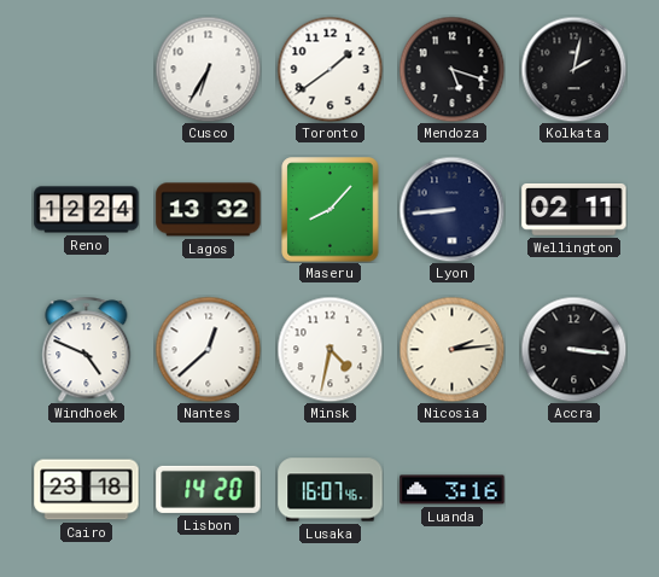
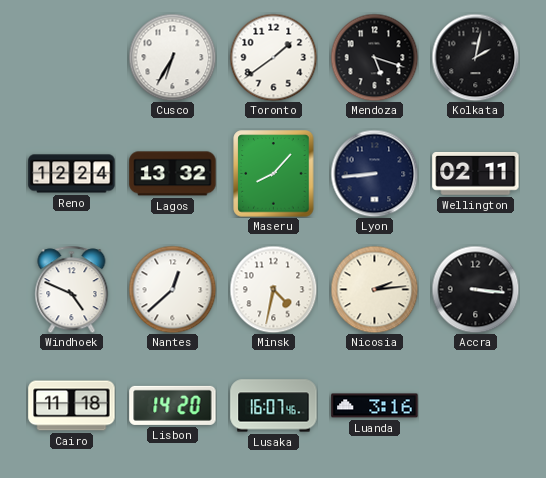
Cairo: 23:18 -> 11:18 (72, 406)
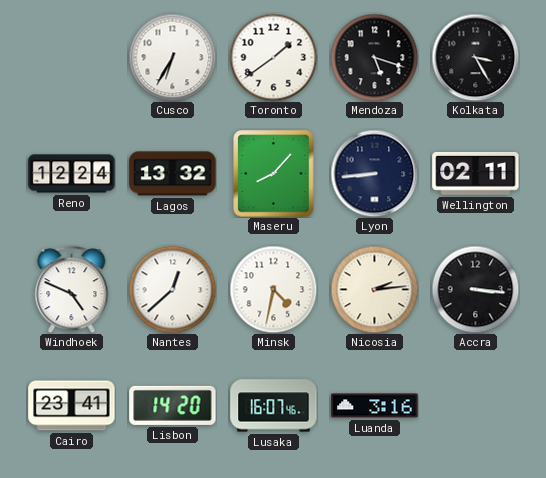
Kolkata: 2:02 -> 3:25 (475, 57)
Cairo: 11:18 -> 23:41 (72, 406)
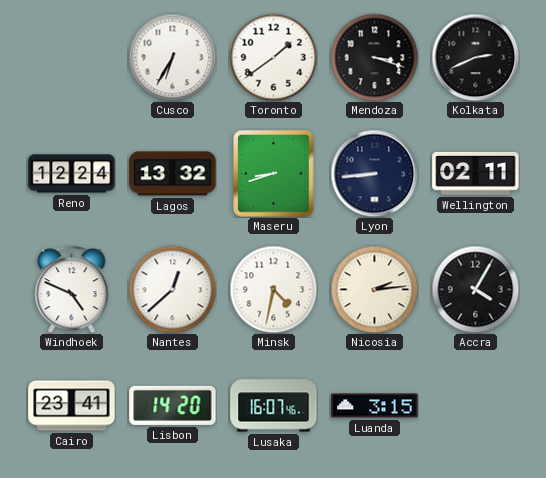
Mendoza: 5:18 -> 3:18 (374, 57)
Kolkata: 3:25 -> 2:41 (475, 57)
Maseru: 8:07 -> 8:42 (274, 174)
Accra: 3:16 -> 4:05 (475, 289)
Luanda: 3:16 -> 3:15 (375, 406)
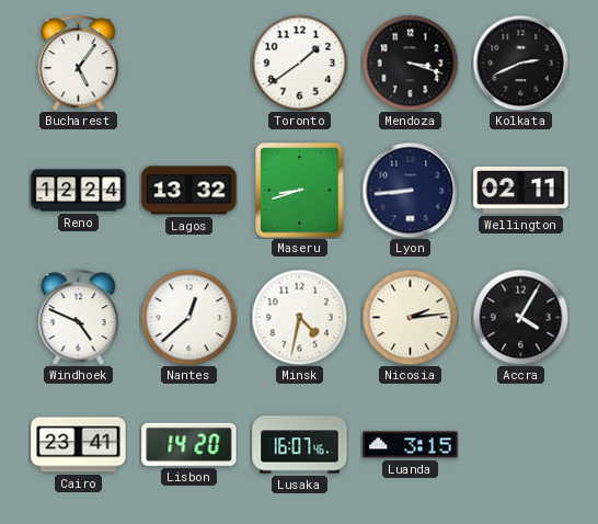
Bucharest: none -> 5:06 (79, 62)
Cusco: 6:35 -> none (172, 57)
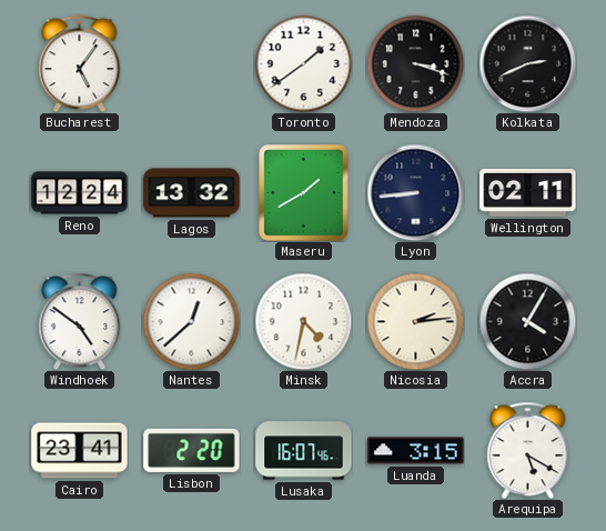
Maseru: 8:42 -> 1:40 (304, 193)
Windhoek: 4:49 -> 4:51 (80, 321)
Lisbon: 14:20 -> 2:20 (192, 450)
Arequipa: none -> 5:20 (528, 450)
